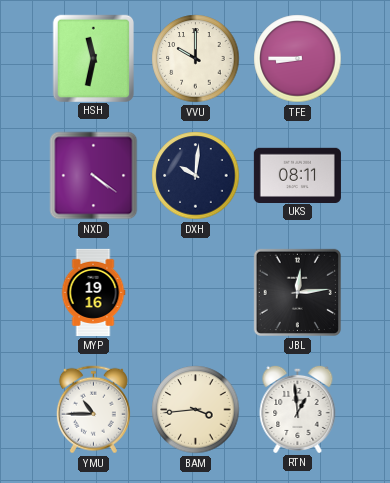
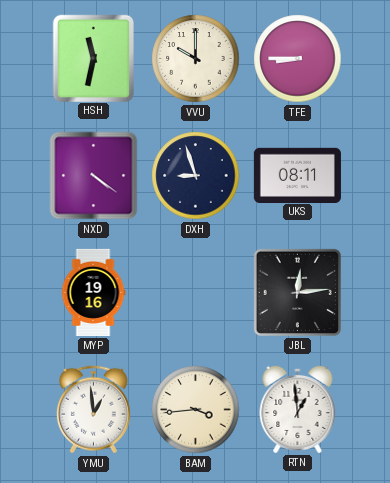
DXH: 10:01 -> 8:57 (196, 176)
YMU: 10:45 -> 12:59 (93, 410)
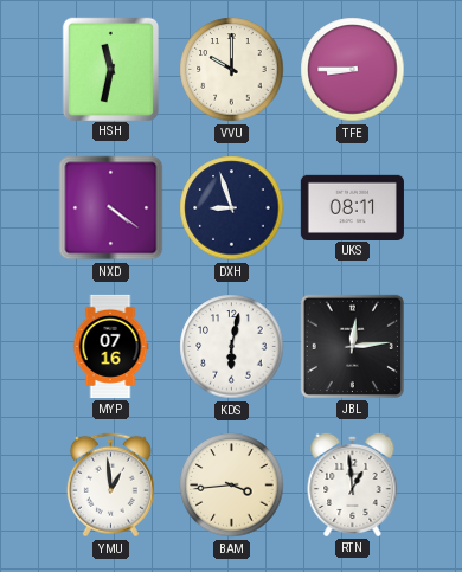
MYP: 19:16 -> 07:16 (110, 346)
KDS: none -> 6:02 (232, 347)
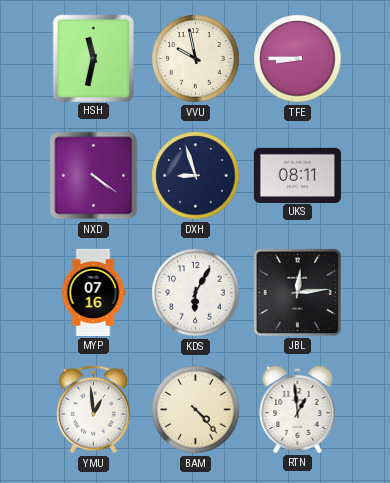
VVU: 10:00 -> 9:58 (196, 59)
KDS: 6:02 -> 6:05 (196, 293)
BAM: 3:44 -> 4:23 (196, 410)
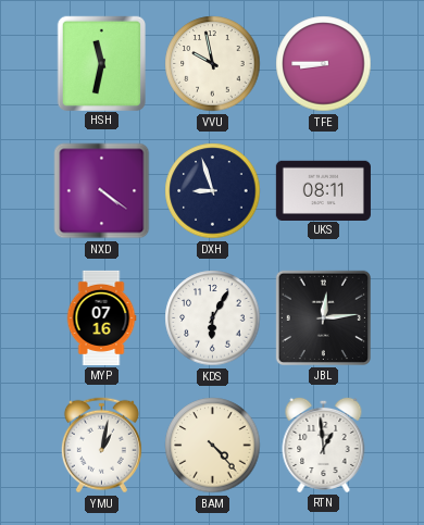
YMU: 12:59 -> 1:02 (101, 446)
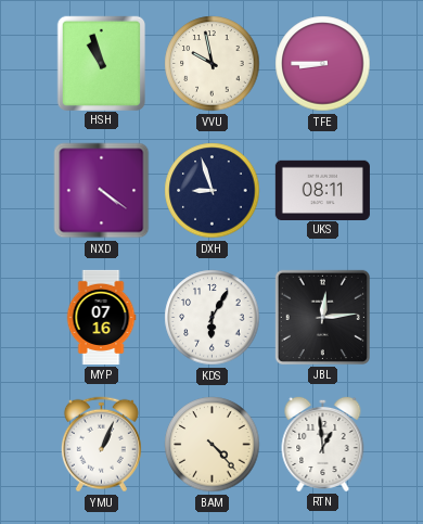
HSH: 11:32 -> 10:57 (101, 63)
YMU: 1:02 -> 1:04 (101, 445)
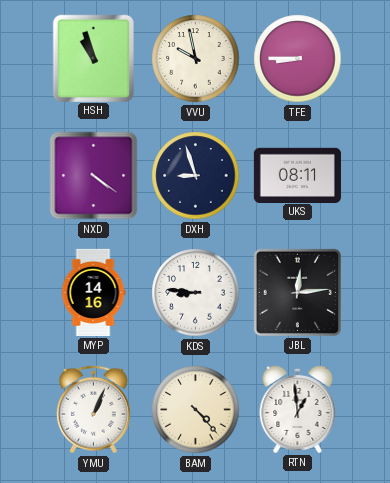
MYP: 07:16 -> 14:16 (93, 292)
KDS: 6:05 -> 8:46 (196, 293)
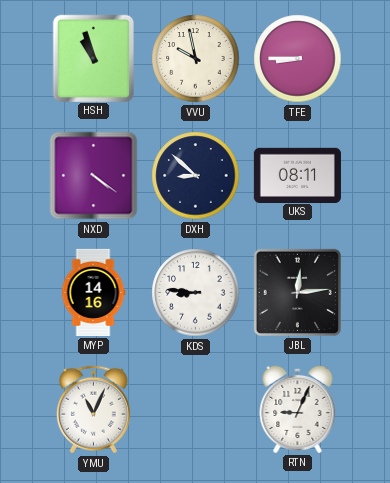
DXH: 8:57 -> 8:52 (196, 176)
YMU: 1:04 -> 11:04 (93, 410)
BAM: 4:23 -> none (196, 410)
RTN: 12:59 -> 9:04 (298, 409)
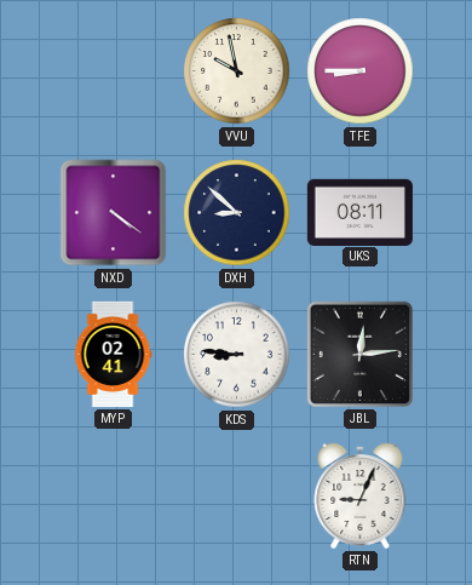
HSH: 10:57 -> none (93, 58)
MYP: 14:16 -> 02:41 (113, 354)
YMU: 11:04 -> none (93, 410)
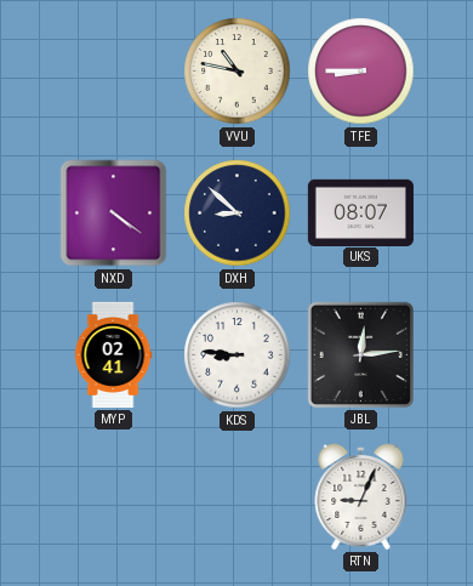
VVU: 9:58 -> 10:47 (238, 72)
UKS: 08:11 -> 08:07 (360, 212)
